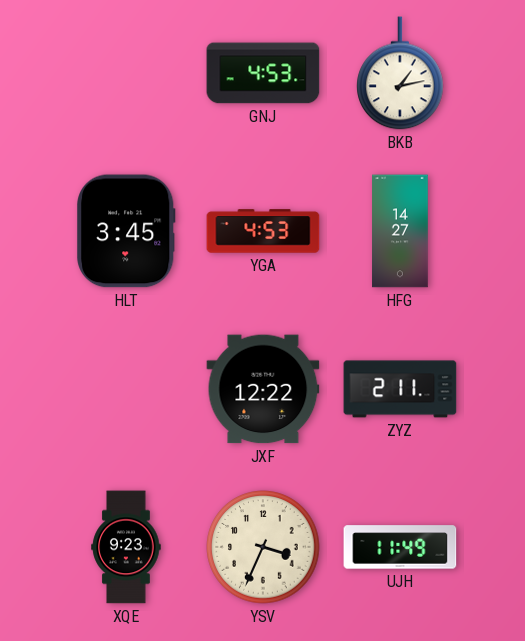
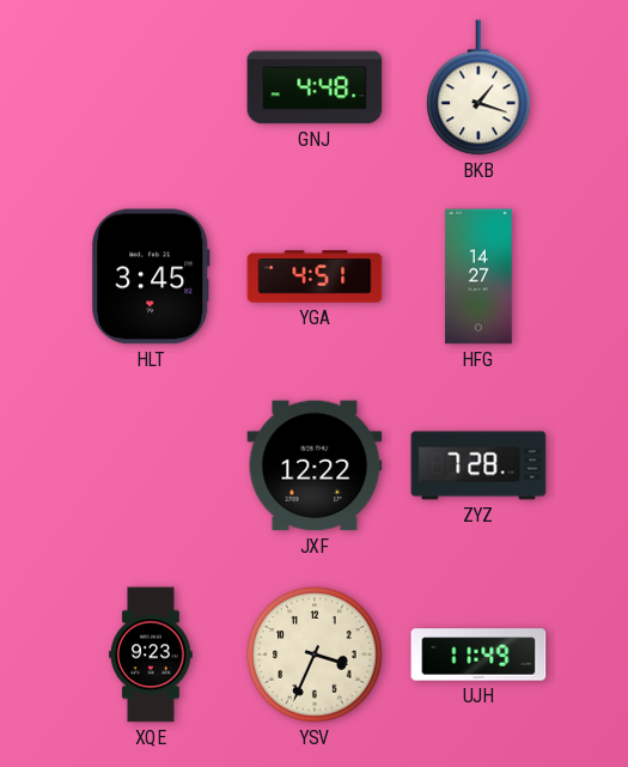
GNJ: 4:53 -> 4:48 (315, 87)
BKB: 1:13 -> 1:18 (478, 87)
YGA: 4:53 -> 4:51 (315, 276)
ZYZ: 2:11 -> 7:28 (478, 465)
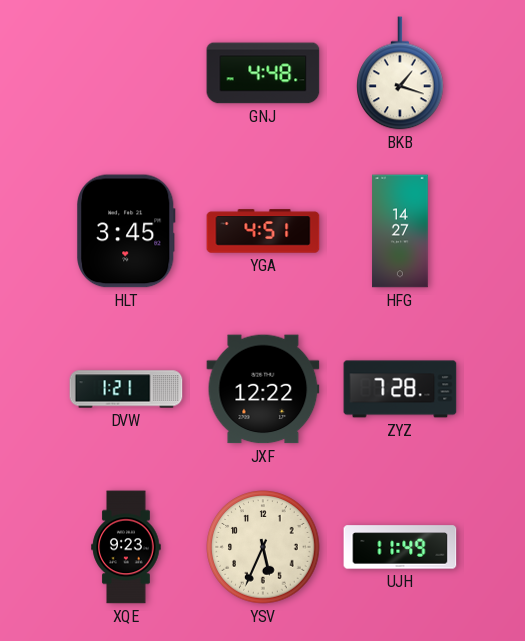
DVW: none -> 1:21 (126, 389)
YSV: 3:34 -> 5:34 (263, 547)
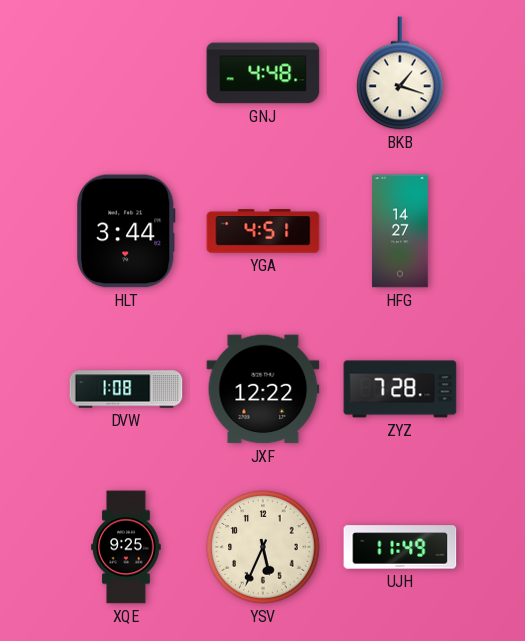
HLT: 3:45 -> 3:44 (127, 231)
DVW: 1:21 -> 1:08 (126, 389)
XQE: 9:23 -> 9:25 (126, 547)
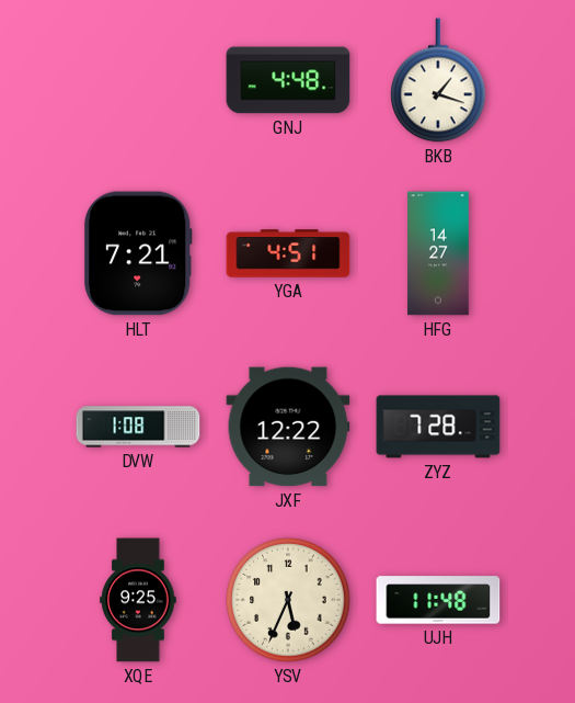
HLT: 3:44 -> 7:21 (139, 253)
UJH: 11:49 -> 11:48 (438, 600)
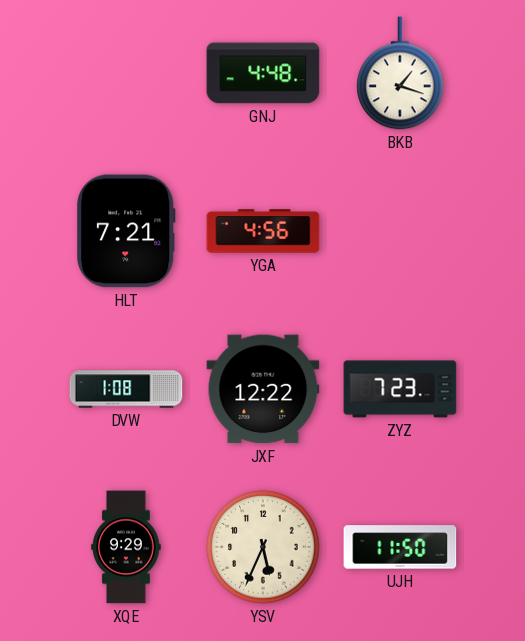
YGA: 4:51 -> 4:56 (263, 231)
HFG: 14:27 -> none (438, 253)
ZYZ: 7:28 -> 7:23 (400, 389)
XQE: 9:25 -> 9:29 (126, 547)
UJH: 11:48 -> 11:50 (400, 547)
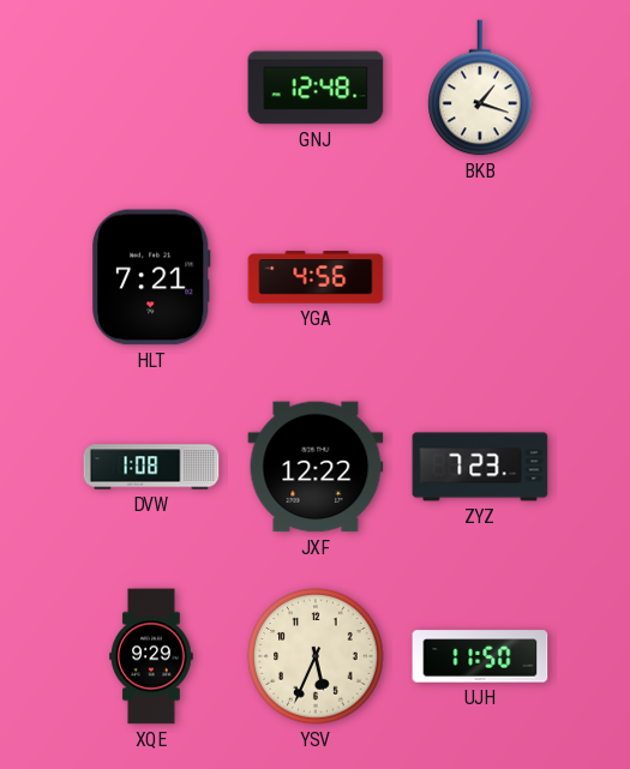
GNJ: 4:48 -> 12:48 (316, 88)
